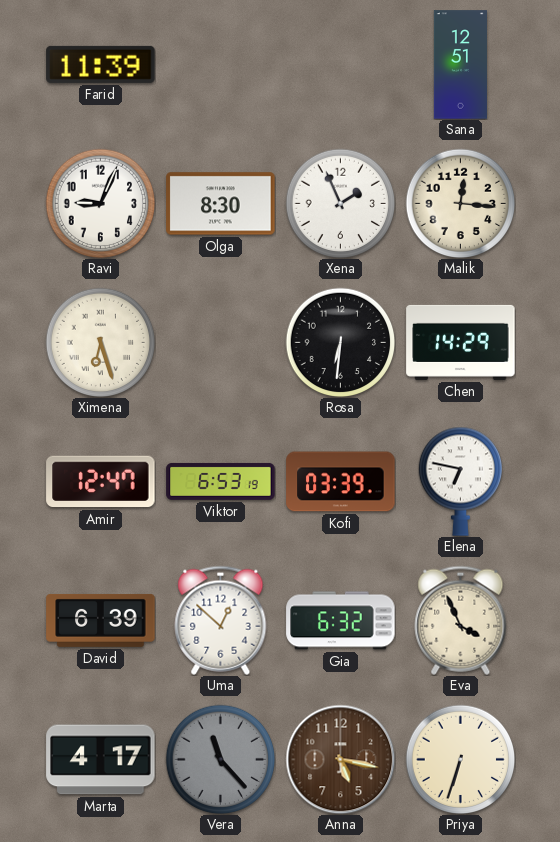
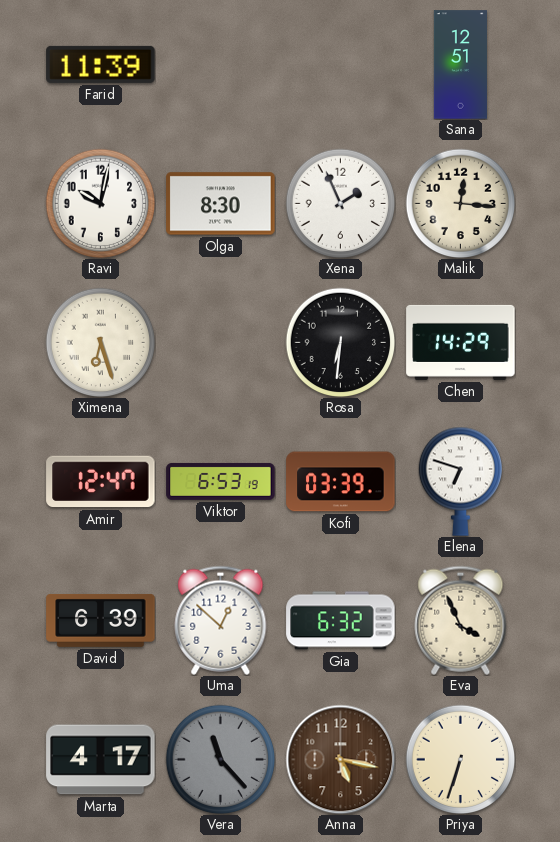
Ravi: 9:04 -> 10:02 (100, 203)
Elena: 6:47 -> 6:48 (460, 481)
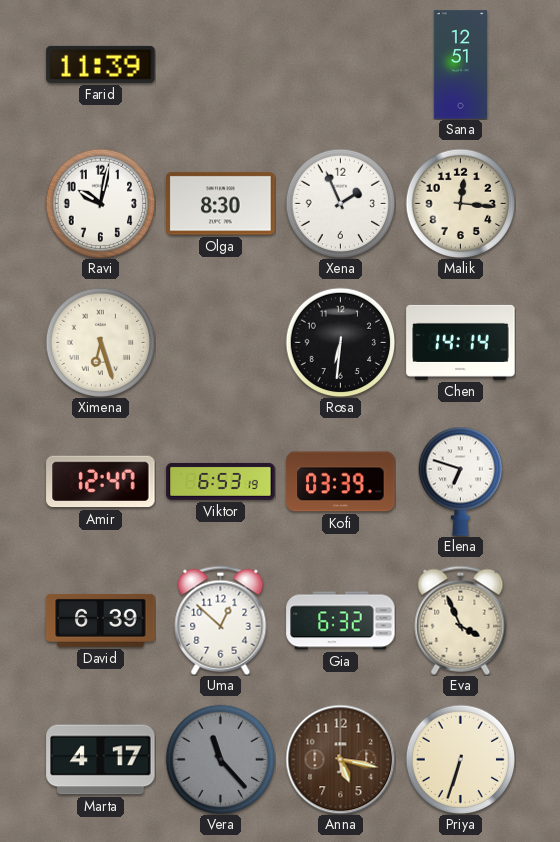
Chen: 14:29 -> 14:14 (461, 342)
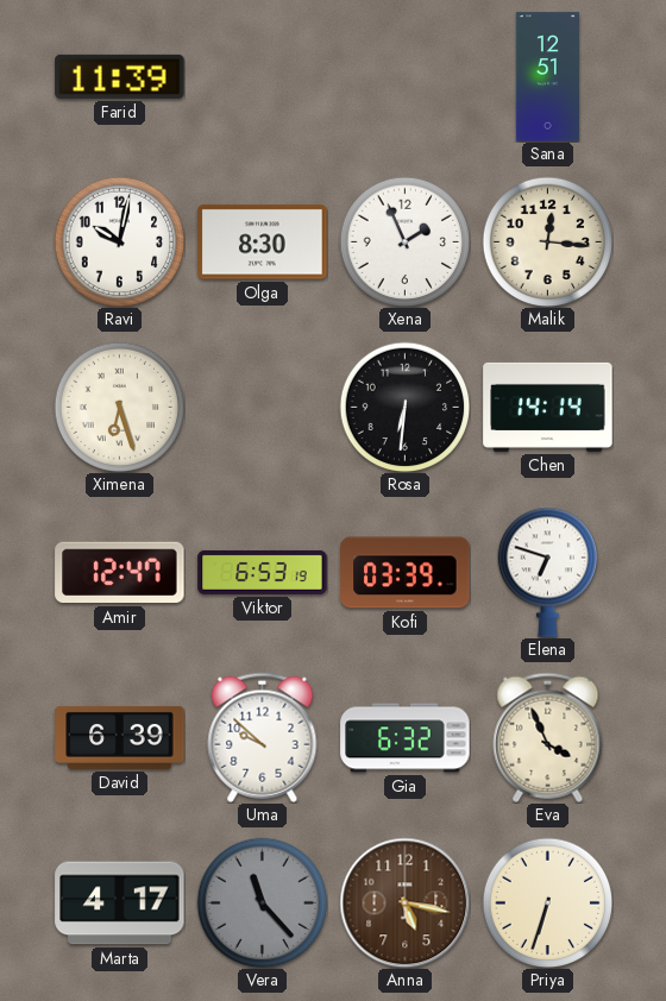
Uma: 12:52 -> 9:52 (263, 737)
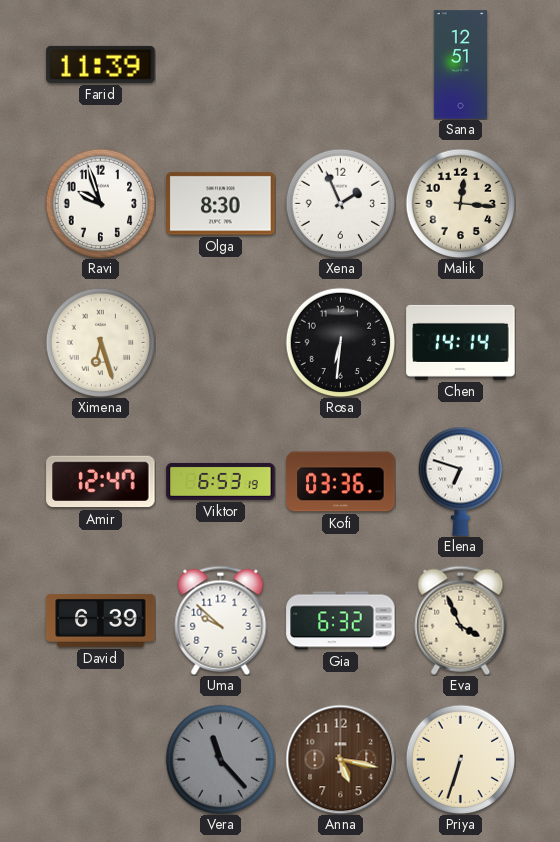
Ravi: 10:02 -> 9:57 (100, 203)
Kofi: 03:39 -> 03:36 (341, 482)
Marta: 4:17 -> none (120, 904)
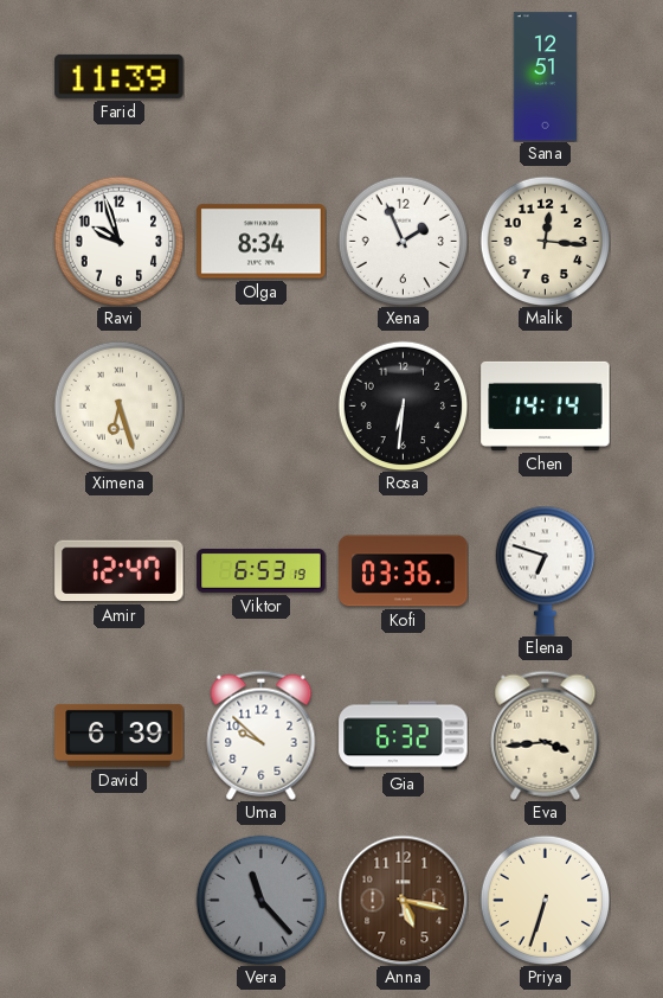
Olga: 8:30 -> 8:34 (262, 242)
Eva: 3:56 -> 3:44 (546, 735)
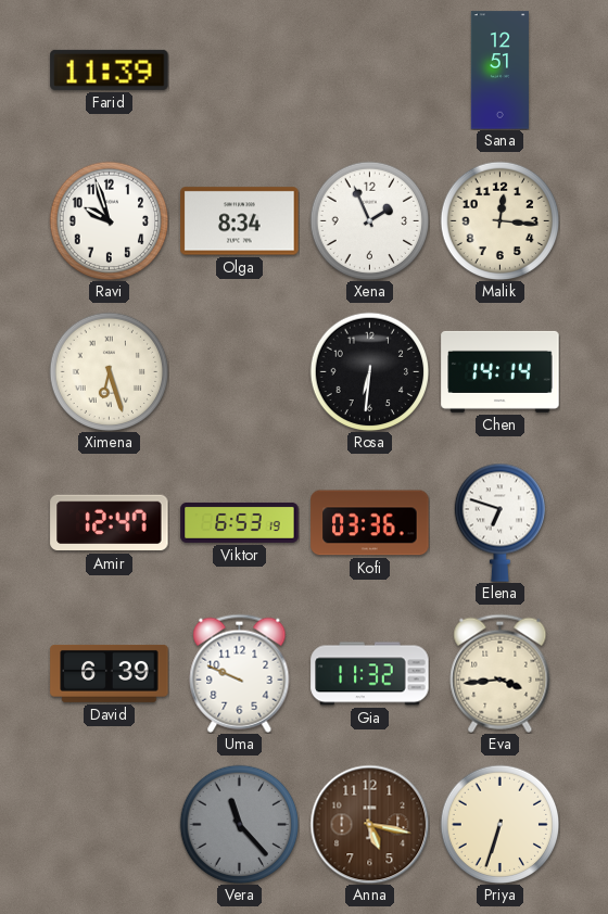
Uma: 9:52 -> 9:49 (240, 673)
Gia: 6:32 -> 11:32 (370, 674)
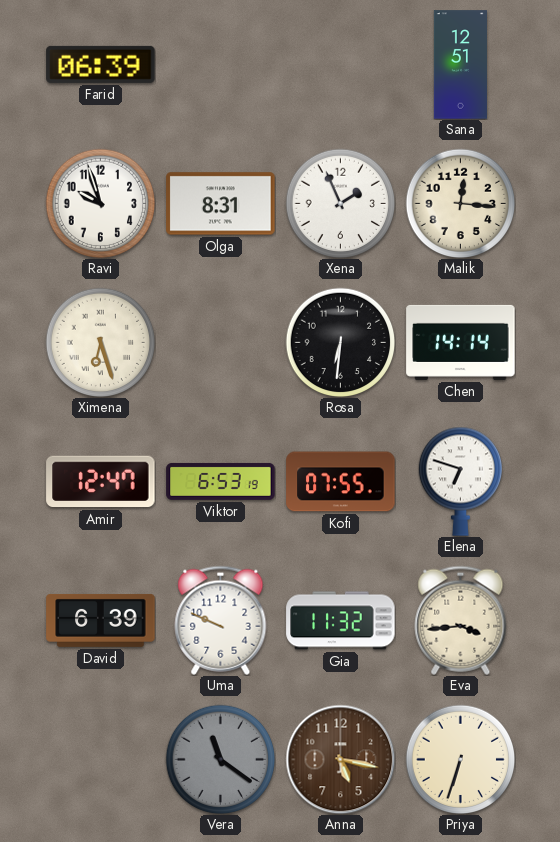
Farid: 11:39 -> 06:39 (101, 64)
Olga: 8:34 -> 8:31 (221, 204)
Kofi: 03:36 -> 07:55 (341, 482)
Vera: 11:23 -> 11:21 (220, 759)
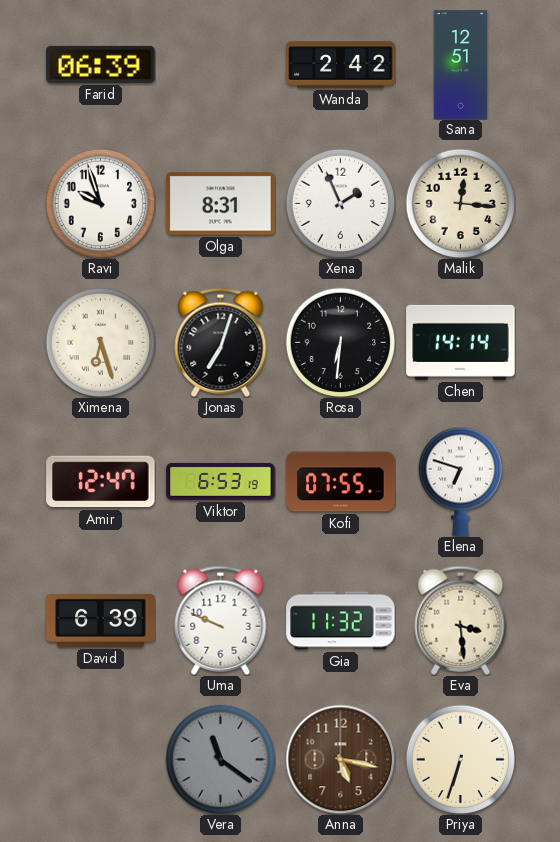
Wanda: none -> 2:42 (341, 65)
Jonas: none -> 7:03 (221, 342)
Eva: 3:44 -> 3:29 (461, 620)
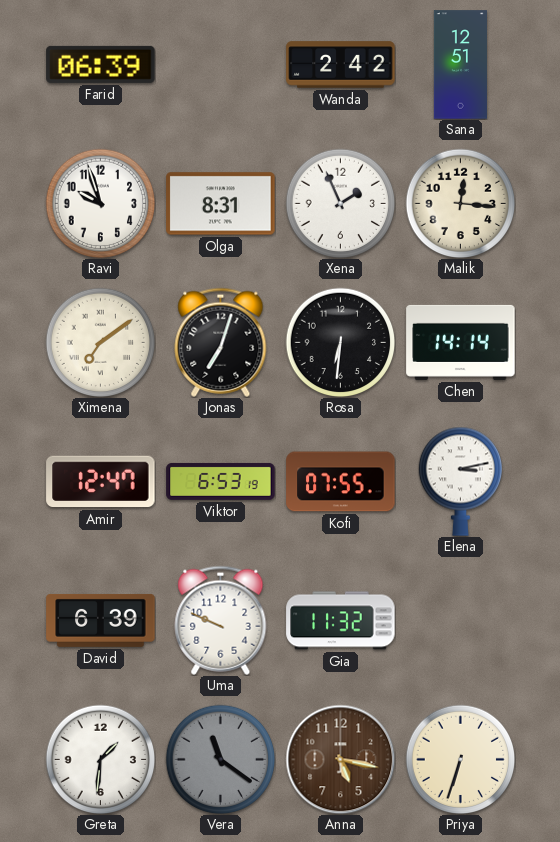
Ximena: 6:27 -> 7:09 (100, 342)
Elena: 6:48 -> 3:13 (460, 481)
Eva: 3:29 -> none (461, 620)
Greta: none -> 1:31 (100, 759)
